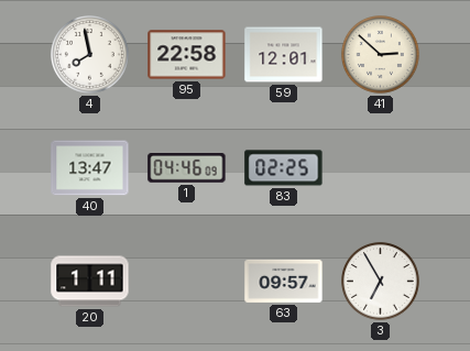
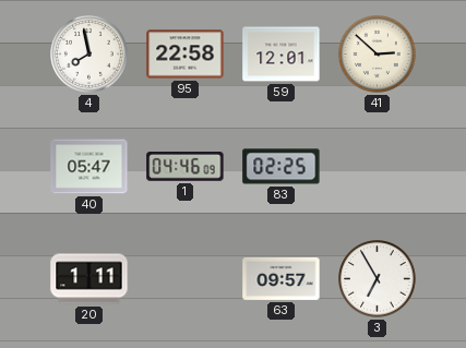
40: 13:47 -> 05:47 (89, 167)
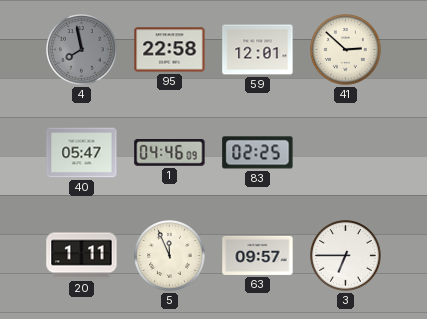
4 dial: white -> grey (82, 50)
5: none -> 11:56 (170, 256)
3: 6:55 -> 6:45 (346, 256)
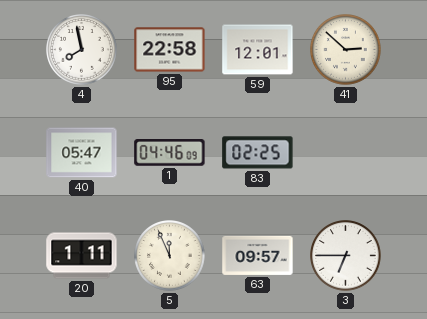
4 dial: grey -> white (82, 50)
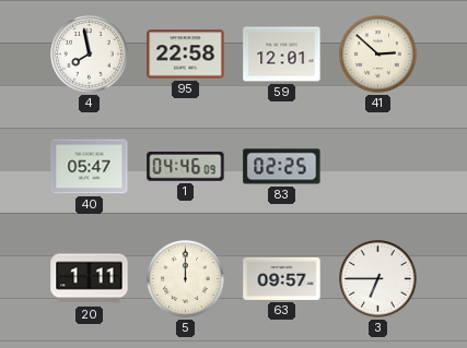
5: 11:56 -> 12:00 (186, 279)
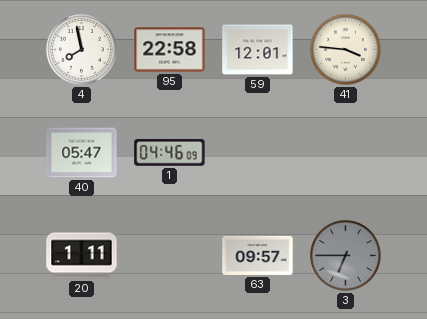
41: 2:52 -> 3:46 (346, 50)
83: 02:25 -> none (282, 167)
5: 12:00 -> none (186, 279)
3 dial: white -> grey (346, 256)
